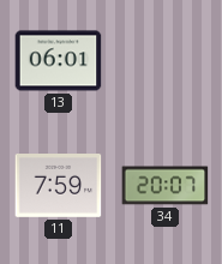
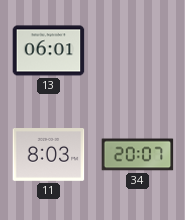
11: 7:59 -> 8:03 (49, 155)
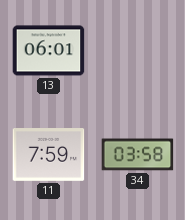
11: 8:03 -> 7:59 (49, 155)
34: 20:07 -> 03:58 (138, 155)
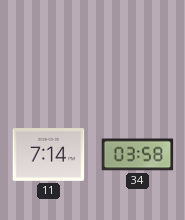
13: 06:01 -> none (49, 51)
11: 7:59 -> 7:14 (49, 155)
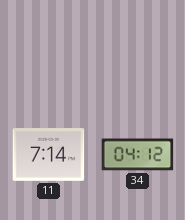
34: 03:58 -> 04:12 (138, 155)
